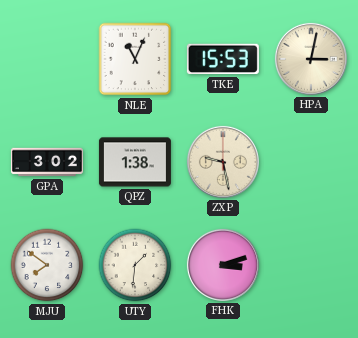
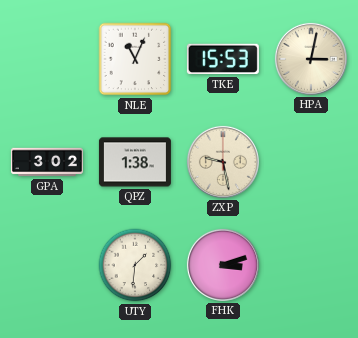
MJU: 7:51 -> none (47, 265)
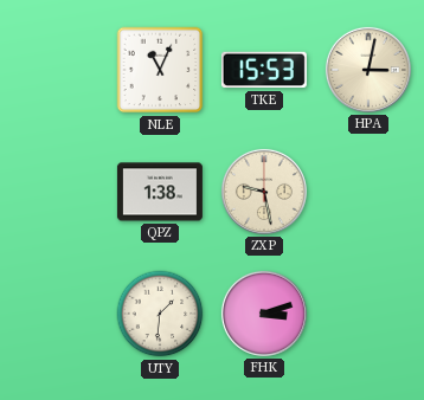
GPA: 3:02 -> none (47, 162)
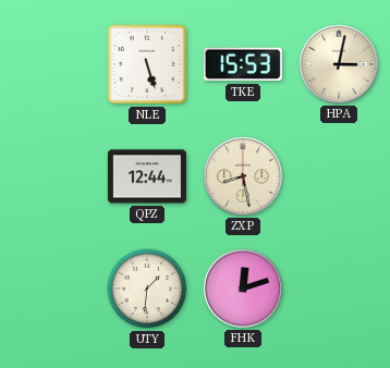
NLE: 11:04 -> 5:27 (147, 64)
QPZ: 1:38 -> 12:44 (147, 176)
ZXP: 9:28 -> 8:28 (243, 176)
FHK: 3:12 -> 12:12 (243, 289)
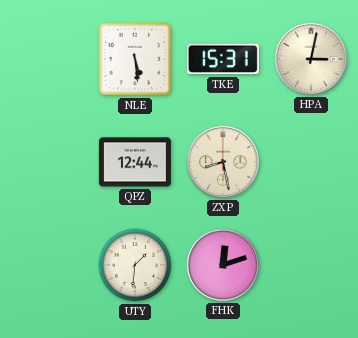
NLE: 5:27 -> 5:29 (135, 59)
TKE: 15:53 -> 15:31 (223, 59)
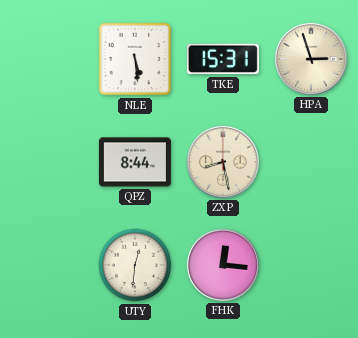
HPA: 3:02 -> 2:57 (311, 59)
QPZ: 12:44 -> 8:44 (135, 162)
UTY: 1:31 -> 12:31 (135, 265)
FHK: 12:12 -> 12:16 (223, 265)
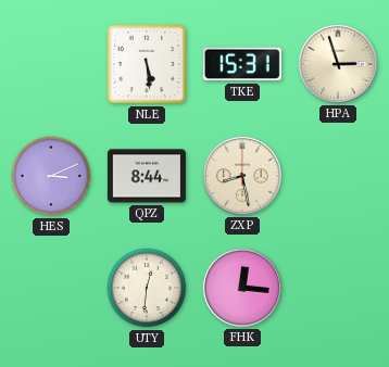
HES: none -> 3:11 (51, 176)
